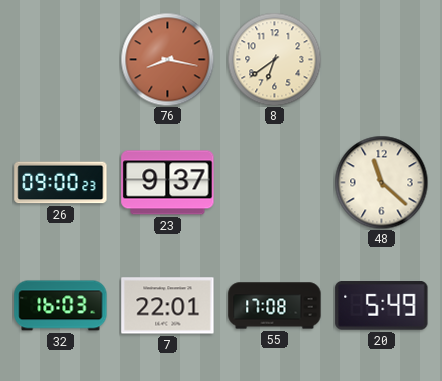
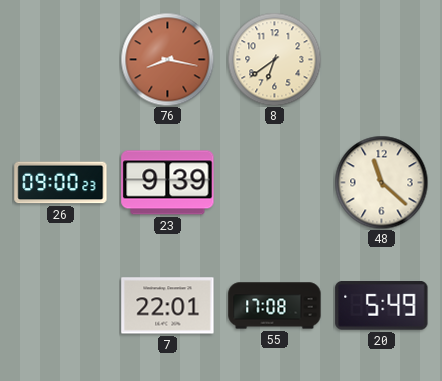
23: 9:37 -> 9:39 (168, 183)
32: 16:03 -> none (61, 306)
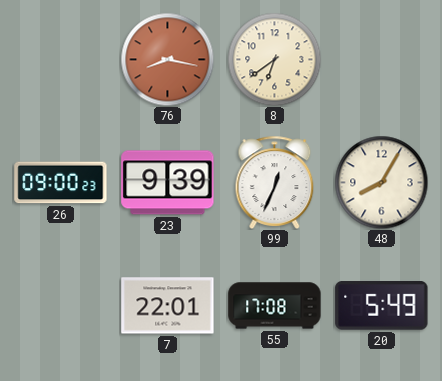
99: none -> 12:34 (275, 182)
48: 11:22 -> 8:05 (381, 182)
